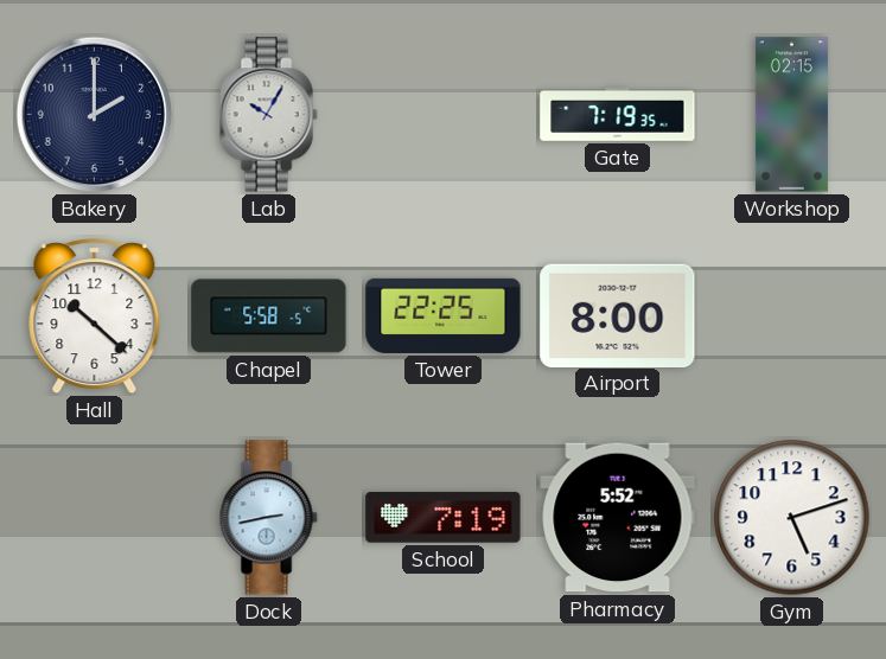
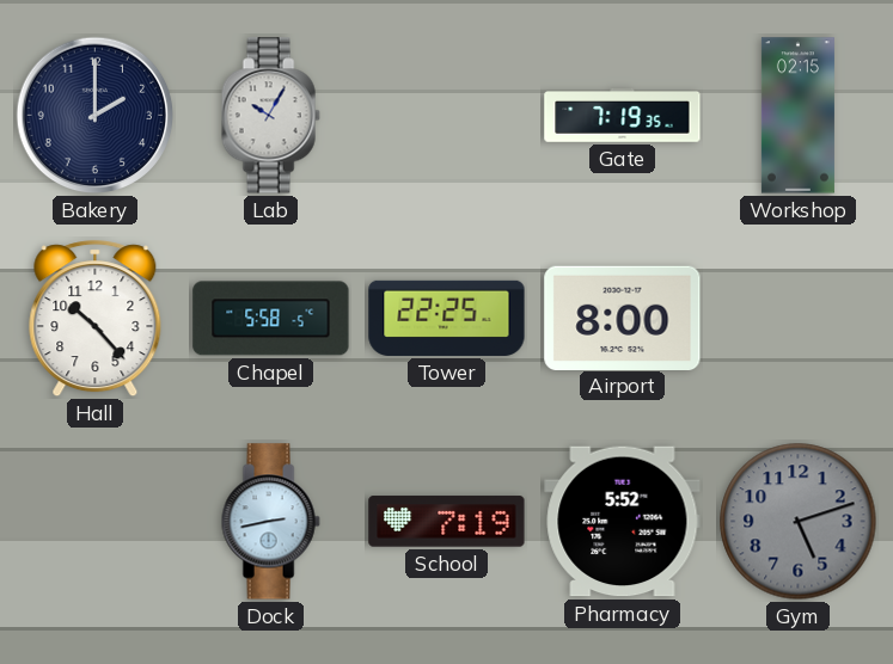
Hall: 10:22 -> 10:23 (96, 319)
Gym dial: white -> grey (799, 522)
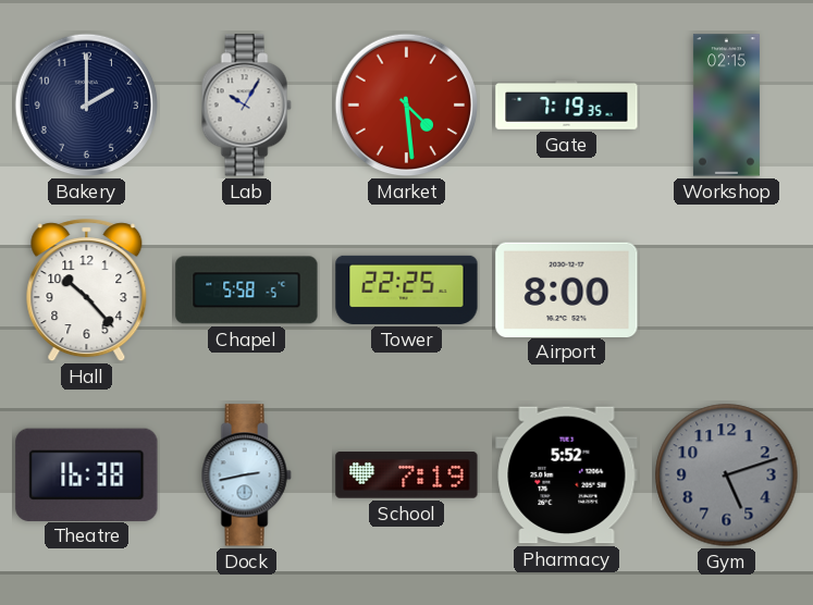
Market: none -> 4:29 (407, 106)
Theatre: none -> 16:38 (87, 474)
